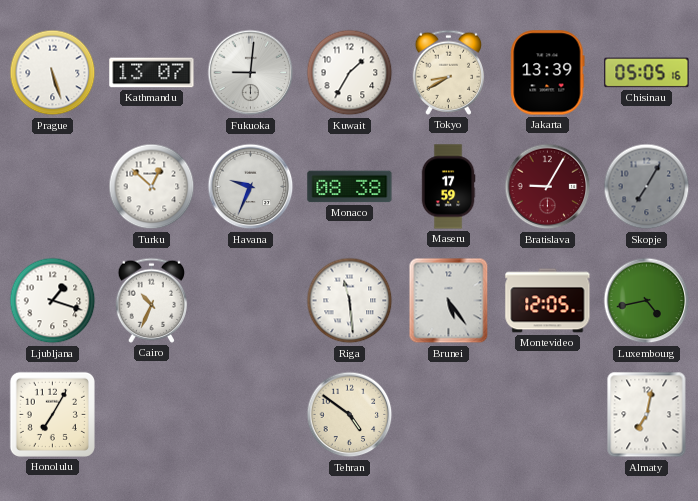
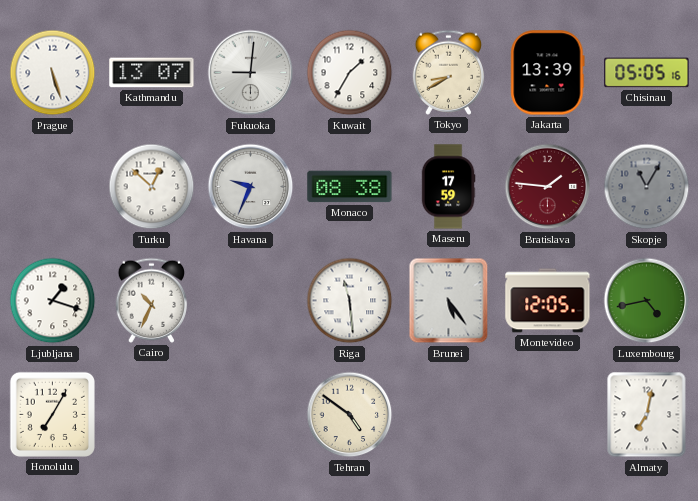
Bratislava: 9:05 -> 1:46 (548, 187)
Skopje: 7:05 -> 11:05 (647, 187)
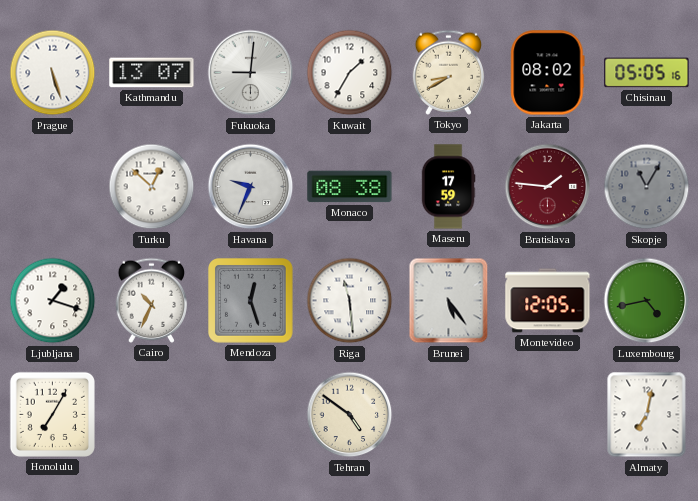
Jakarta: 13:39 -> 08:02 (548, 73)
Mendoza: none -> 12:27 (251, 301)
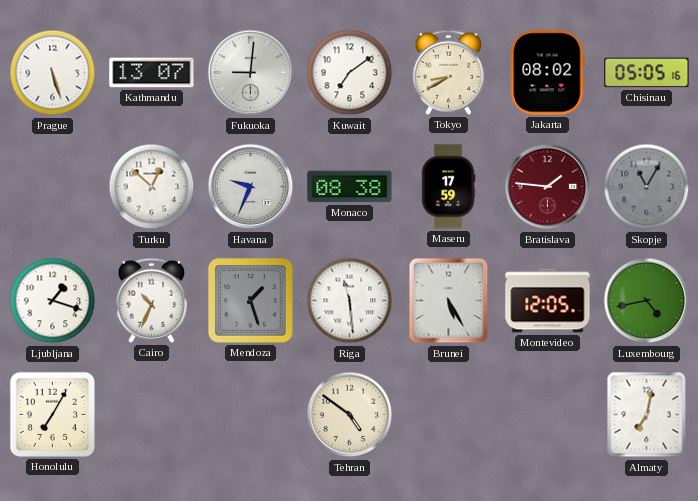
Kuwait: 1:35 -> 7:09 (350, 73)
Mendoza: 12:27 -> 1:27 (251, 301)
Brunei: 5:24 -> 5:25 (449, 301)
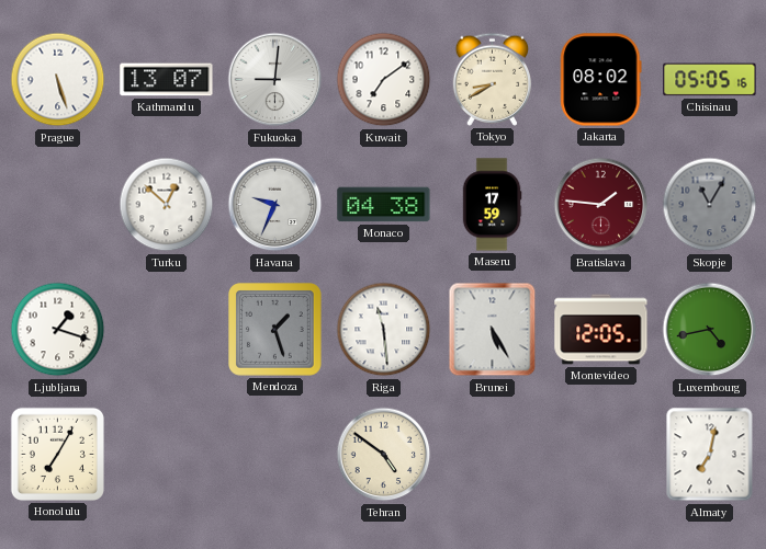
Monaco: 08:38 -> 04:38 (384, 205)
Cairo: 10:34 -> none (152, 300)
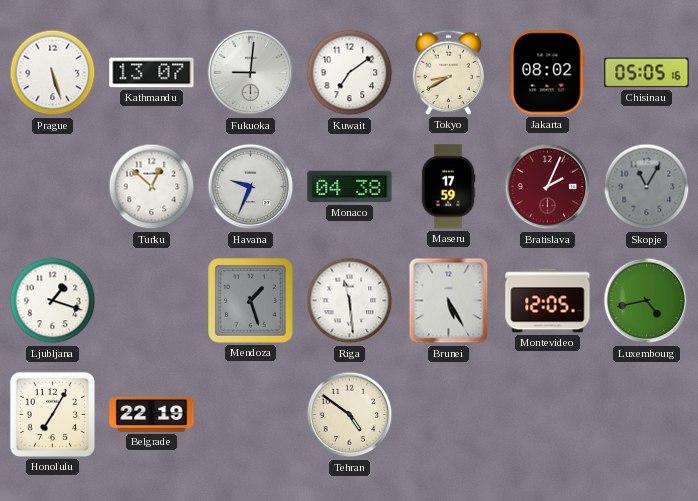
Bratislava: 1:46 -> 2:04 (548, 187)
Belgrade: none -> 22:19 (152, 414)
Almaty: 7:02 -> none (710, 455)
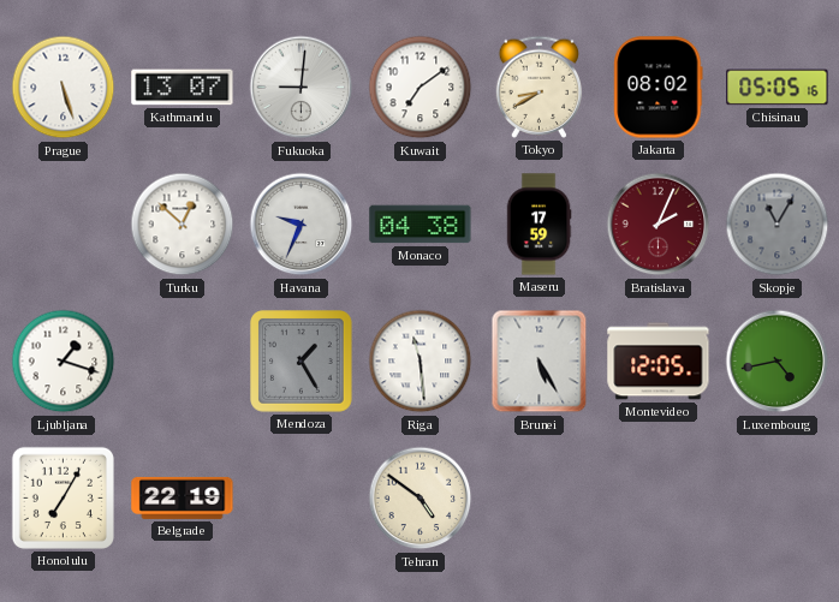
Mendoza: 1:27 -> 1:25 (302, 362)
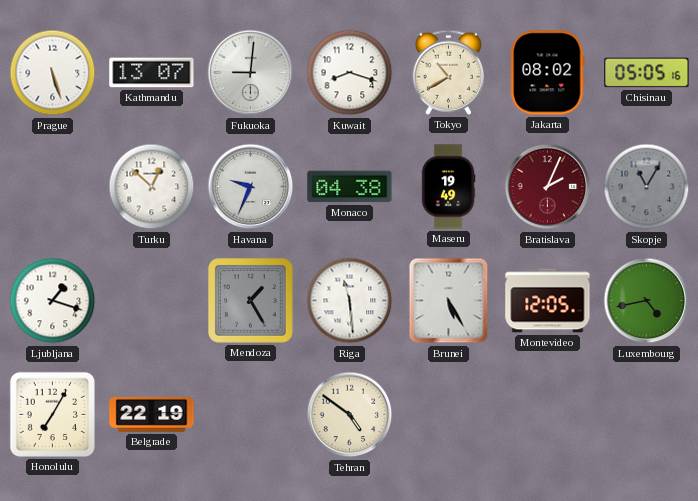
Kuwait: 7:09 -> 8:18 (350, 73)
Tokyo: 8:40 -> 10:40 (449, 72)
Maseru: 17:59 -> 19:49 (448, 187)
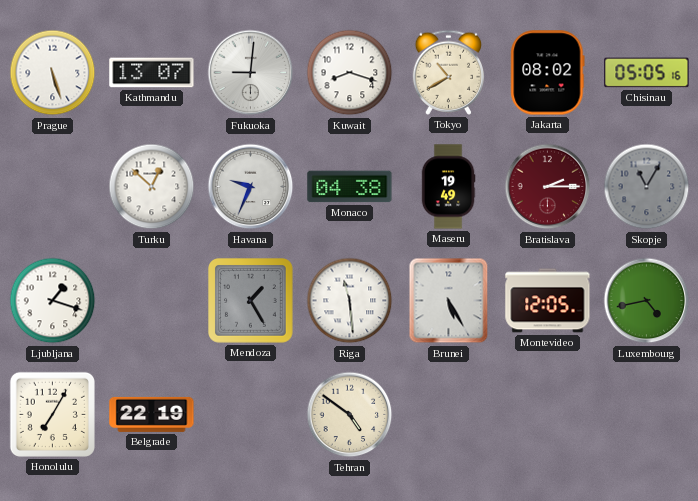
Bratislava: 2:04 -> 2:15 (548, 187)
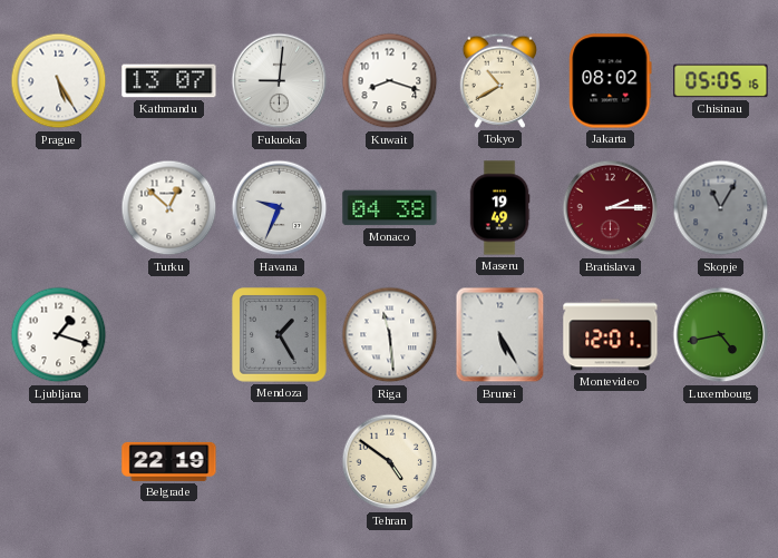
Prague: 5:27 -> 5:25 (59, 81)
Montevideo: 12:05 -> 12:01 (611, 335)
Honolulu: 7:05 -> none (52, 414)
